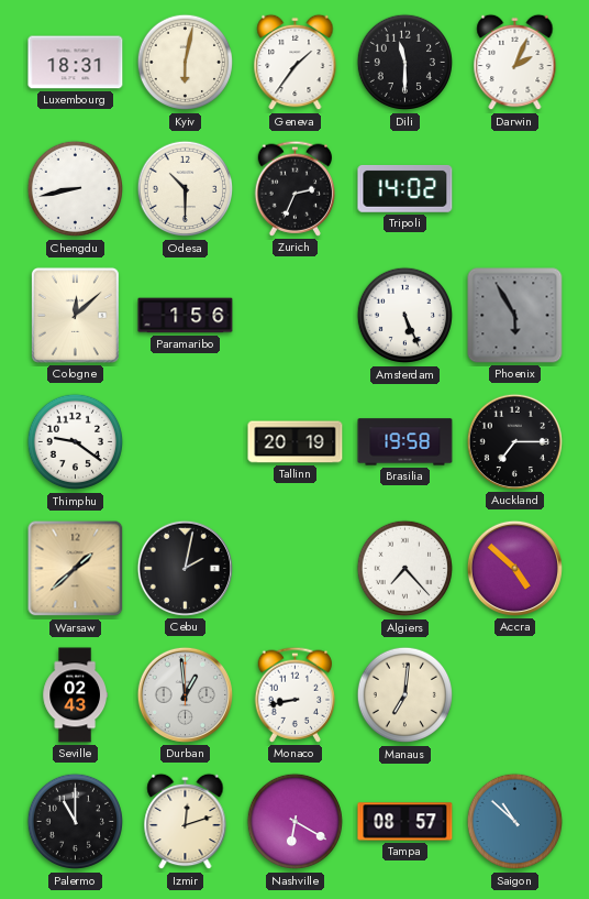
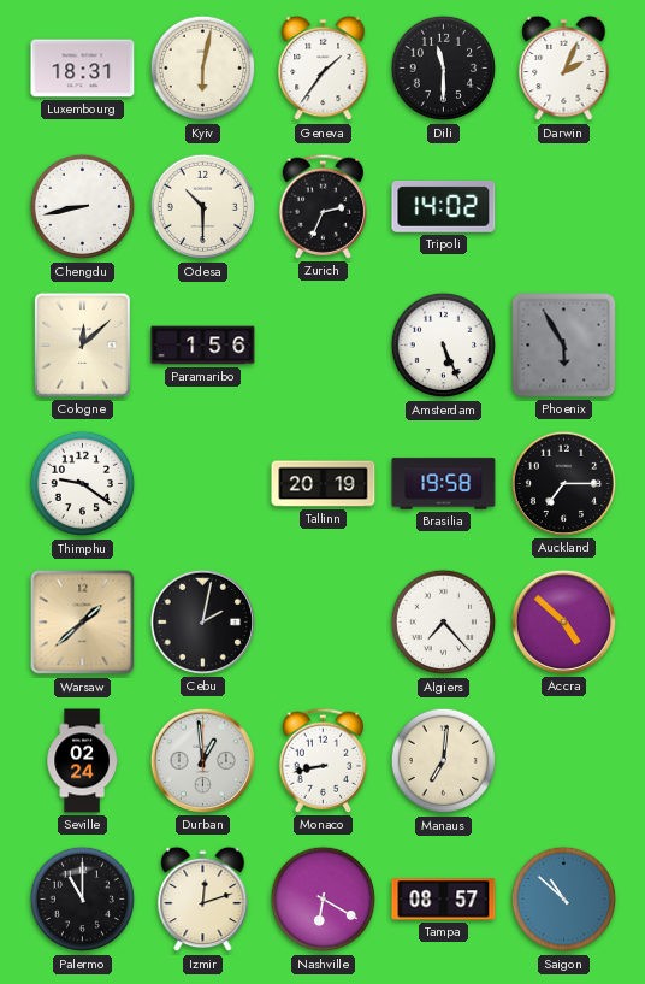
Seville: 02:43 -> 02:24 (82, 761)
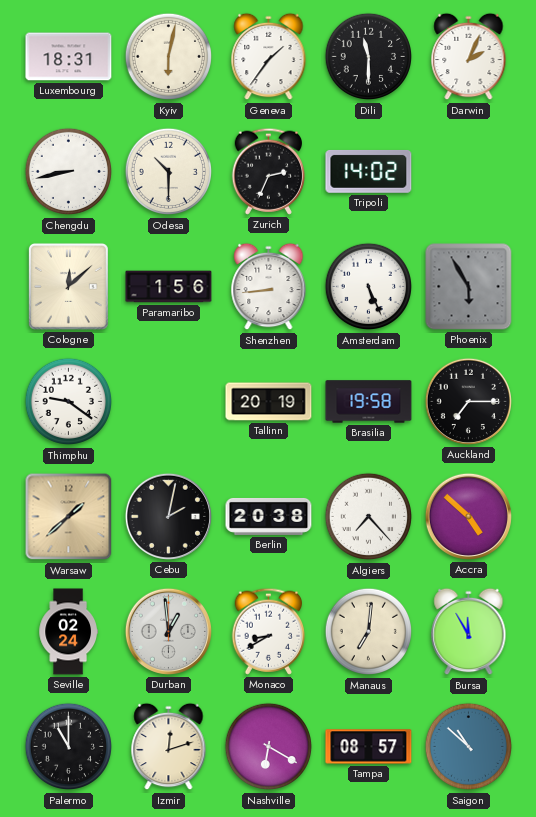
Shenzhen: none -> 8:44 (269, 287)
Berlin: none -> 20:38 (269, 516)
Monaco: 8:43 -> 8:40 (269, 631)
Bursa: none -> 11:55 (469, 632)
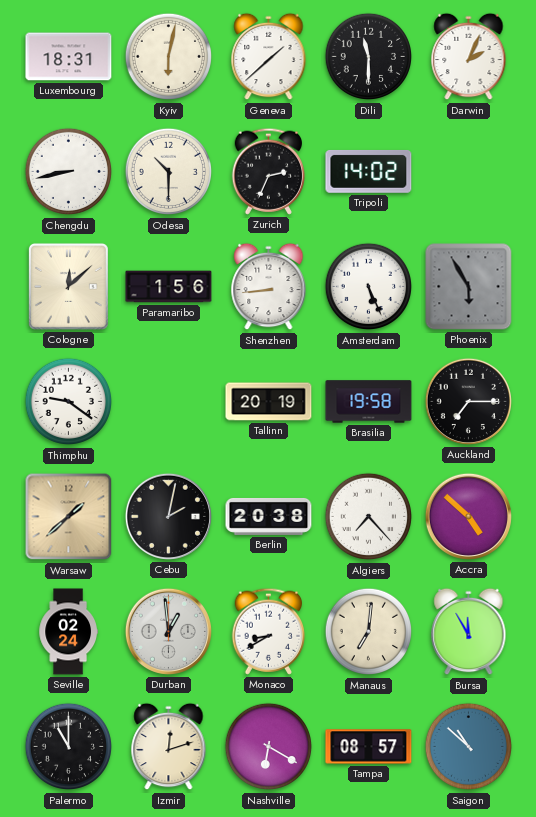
Geneva: 1:36 -> 1:38 (269, 57)
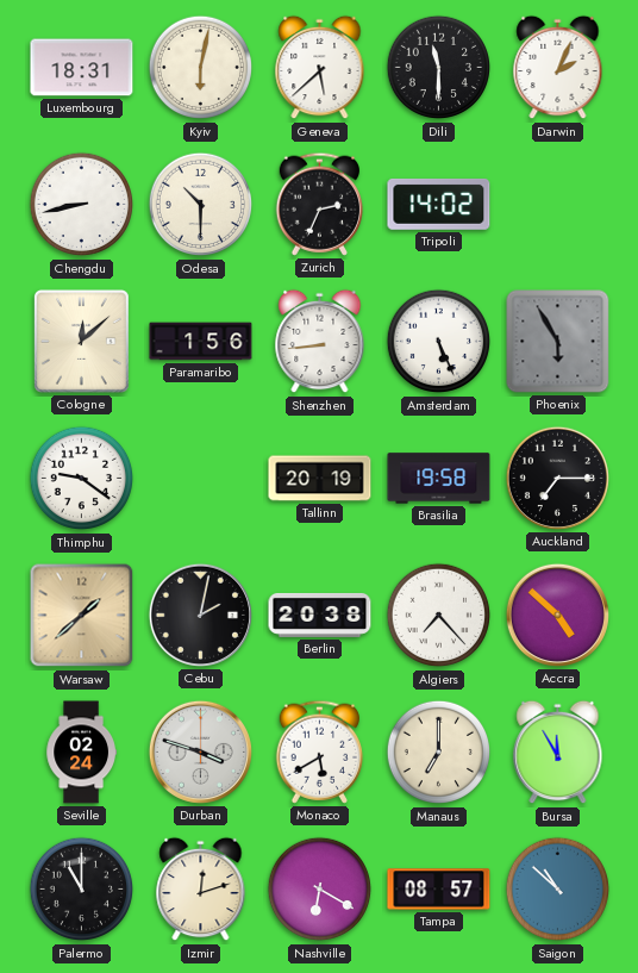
Geneva: 1:38 -> 5:38 (320, 68)
Durban: 12:59 -> 3:48 (200, 751)
Monaco: 8:40 -> 5:40 (320, 751)
Manaus: 7:01 -> 7:00 (439, 753)
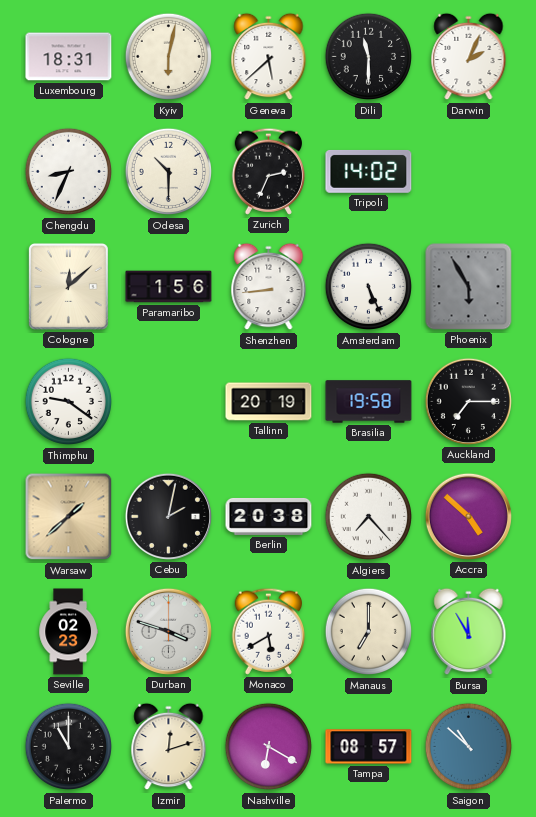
Chengdu: 8:43 -> 8:34 (69, 172)
Seville: 02:24 -> 02:23 (68, 632)
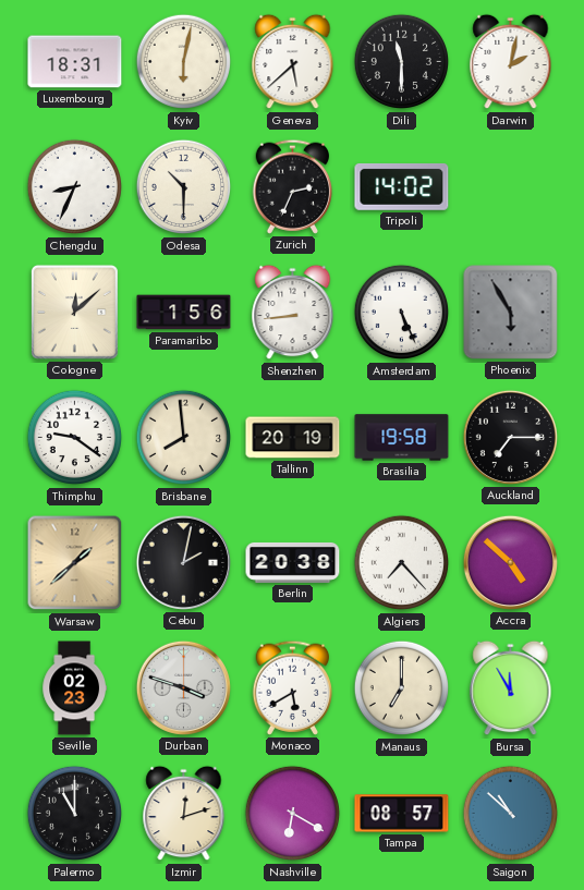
Darwin: 2:04 -> 2:02 (511, 62)
Brisbane: none -> 7:59 (184, 438)
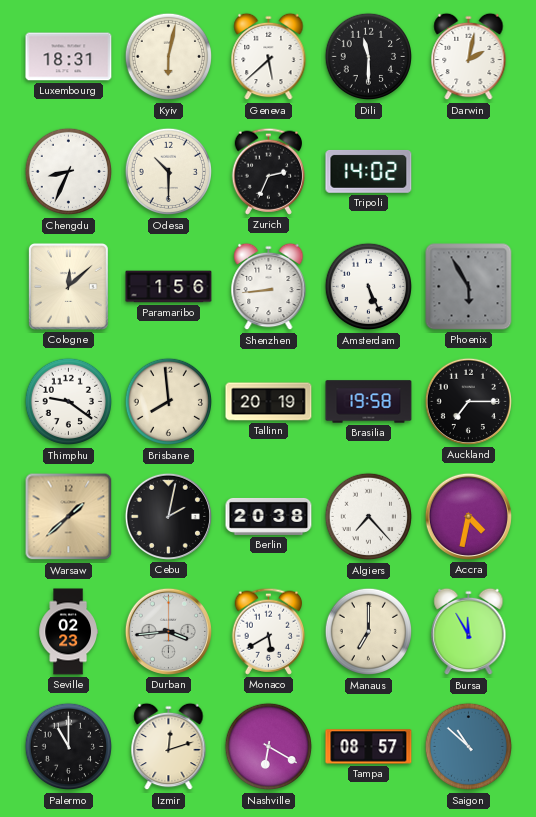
Accra: 4:52 -> 4:32 (468, 516)
Durban: 3:48 -> 3:44 (168, 631)
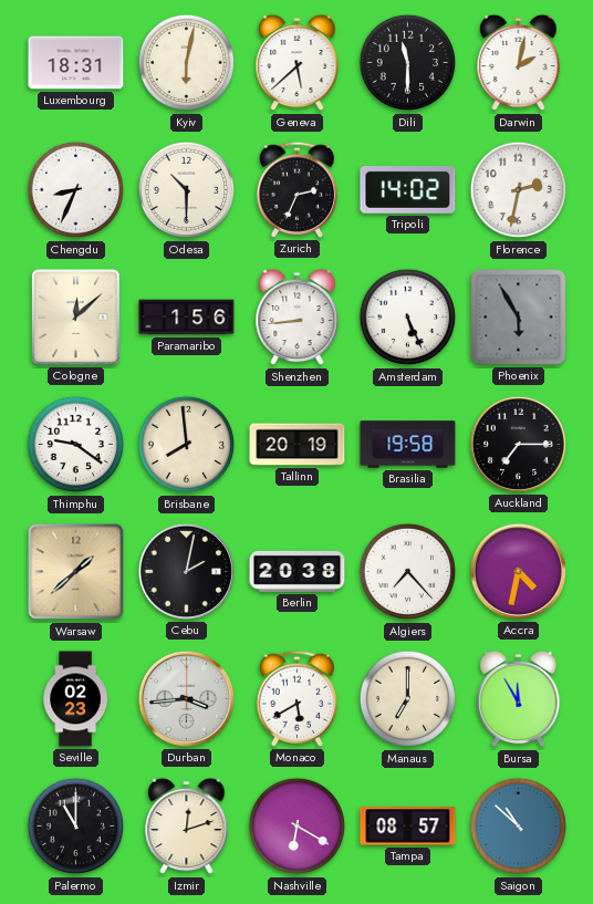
Florence: none -> 2:32 (519, 190)
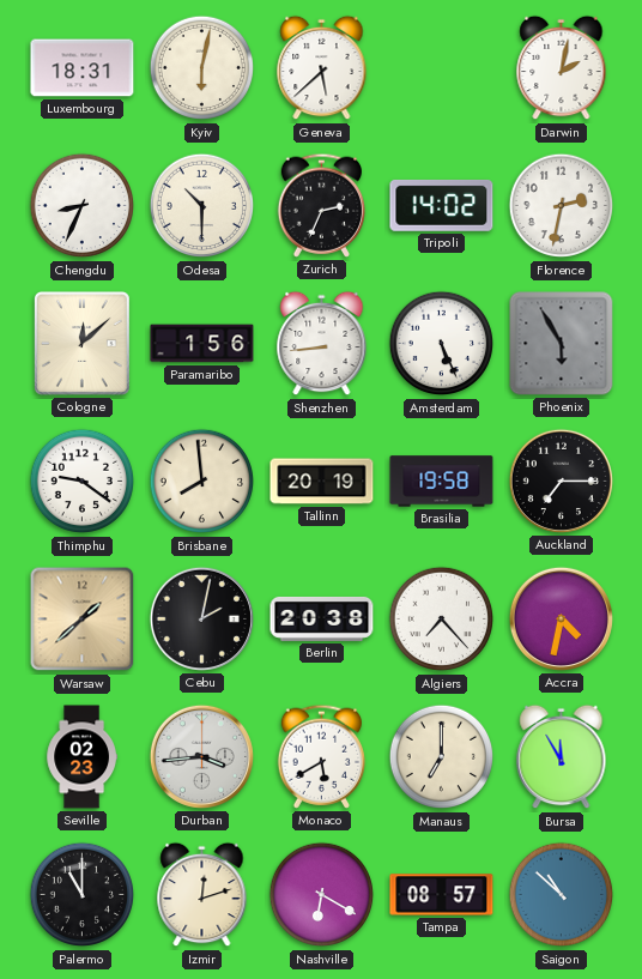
Dili: 11:30 -> none (408, 63)
